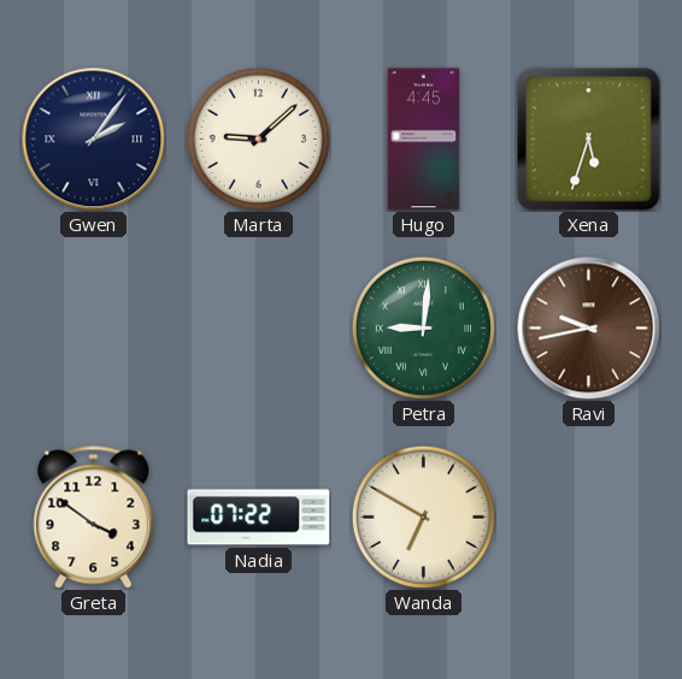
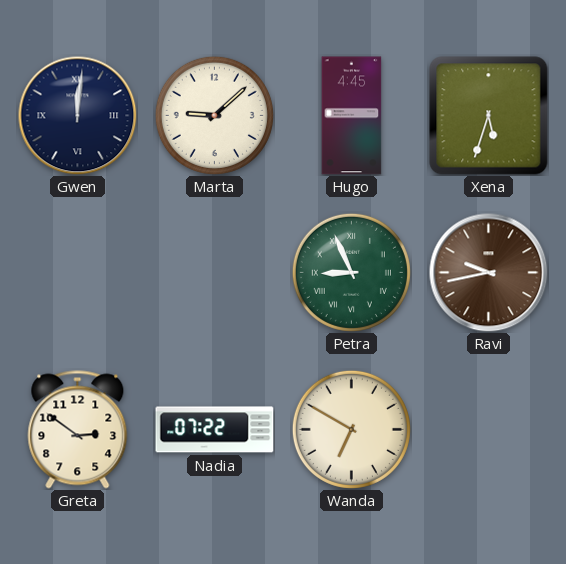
Gwen: 2:06 -> 12:01 (78, 116)
Petra: 9:01 -> 8:56 (351, 272)
Greta: 3:51 -> 2:51 (78, 430)
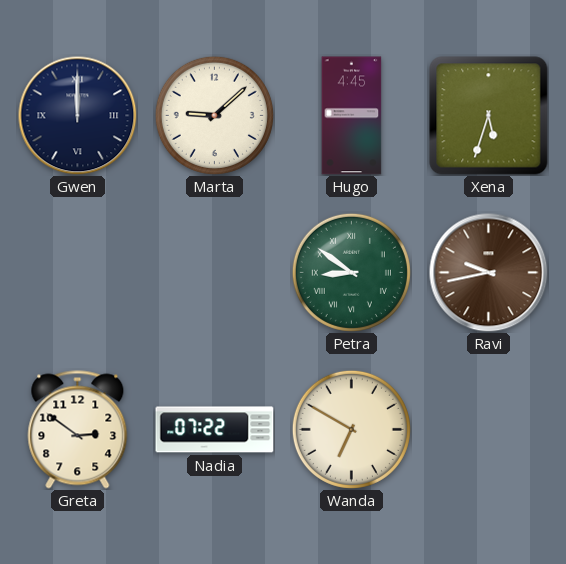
Gwen: 12:01 -> 12:00 (78, 116)
Petra: 8:56 -> 8:51 (351, 272)
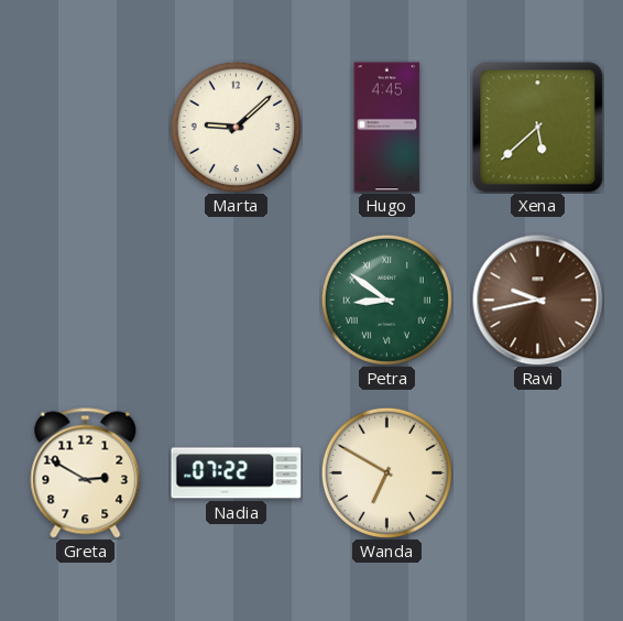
Gwen: 12:00 -> none (78, 116)
Xena: 5:33 -> 5:38 (538, 128)
Greta: 2:51 -> 2:50 (86, 473)
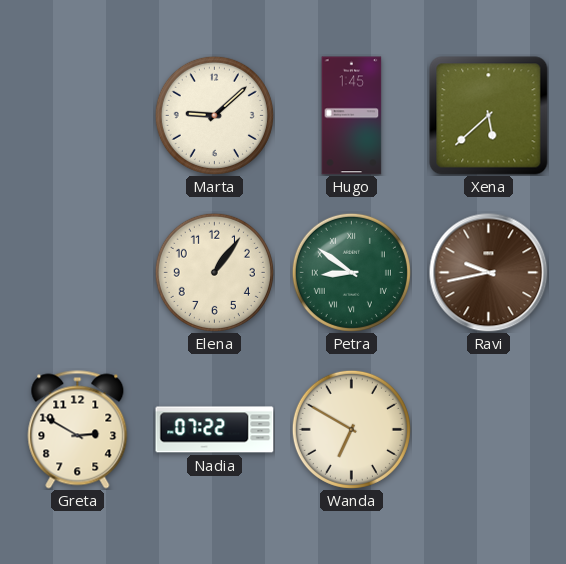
Hugo: 4:45 -> 1:45 (352, 116)
Elena: none -> 1:06 (214, 272)
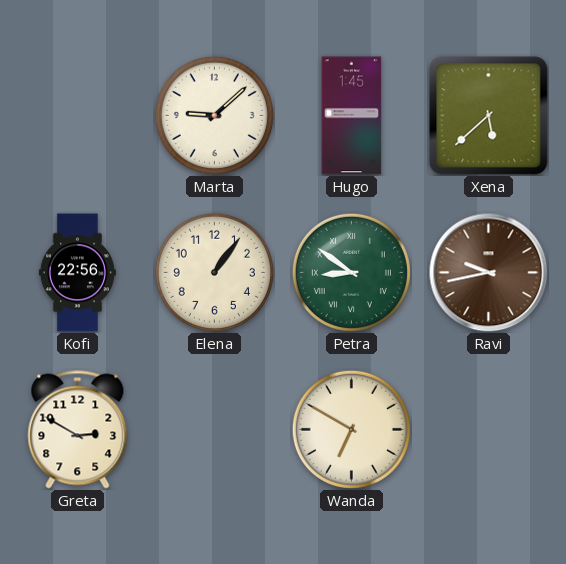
Kofi: none -> 22:56 (77, 273)
Nadia: 07:22 -> none (215, 430)
